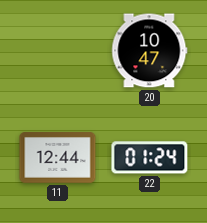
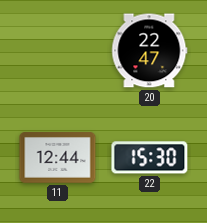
20: 10:47 -> 22:47 (150, 51)
22: 01:24 -> 15:30 (150, 158)
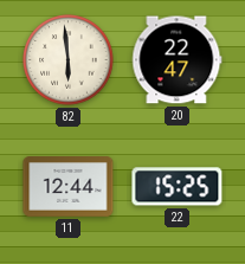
82: none -> 5:59 (69, 60)
22: 15:30 -> 15:25 (178, 187)
